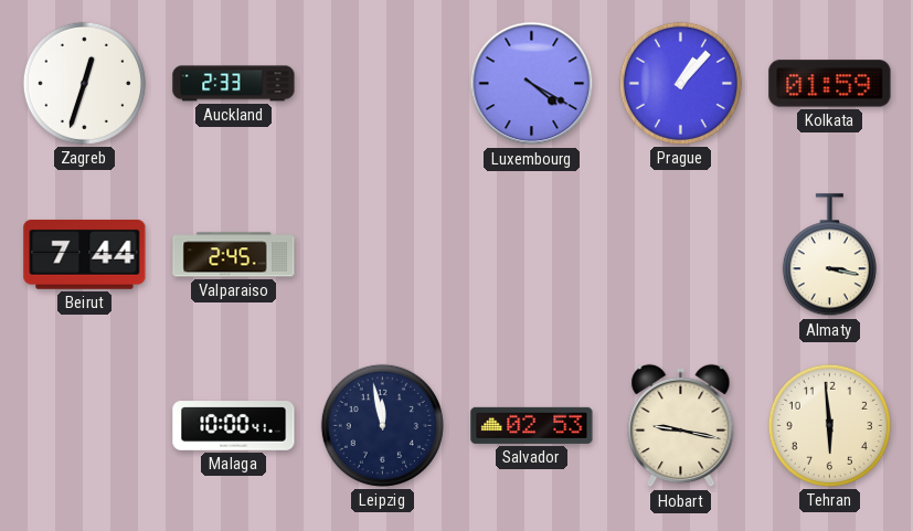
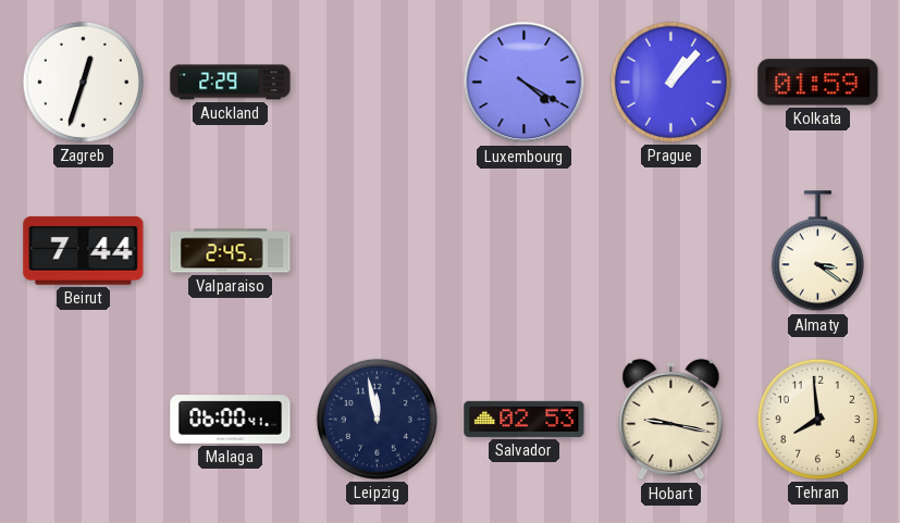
Auckland: 2:33 -> 2:29 (231, 83)
Almaty: 3:17 -> 3:21 (817, 251)
Malaga: 10:00 -> 06:00 (231, 420)
Tehran: 5:59 -> 7:59 (817, 419)
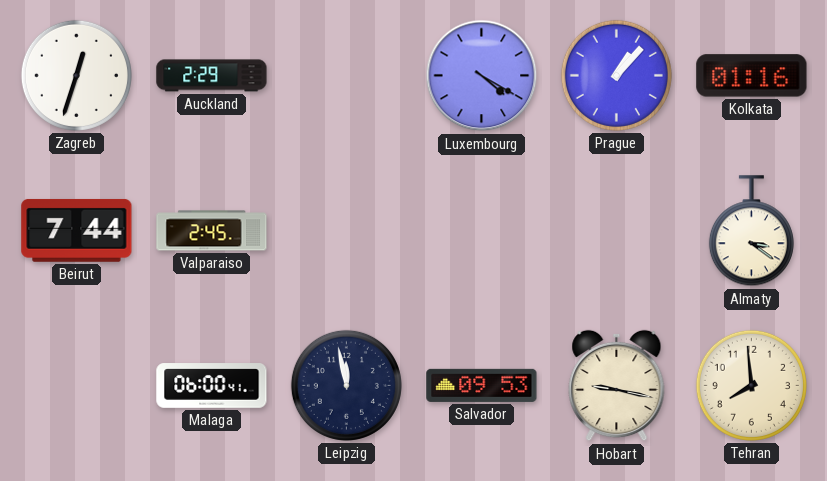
Kolkata: 01:59 -> 01:16 (752, 76)
Salvador: 02:53 -> 09:53 (482, 385)
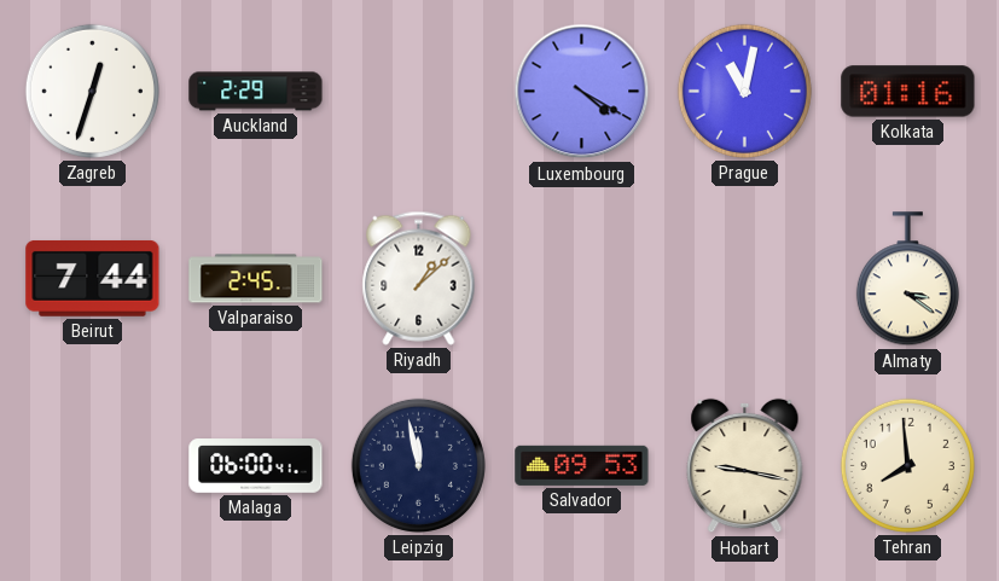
Prague: 1:07 -> 11:02 (744, 91)
Riyadh: none -> 1:08 (419, 278)
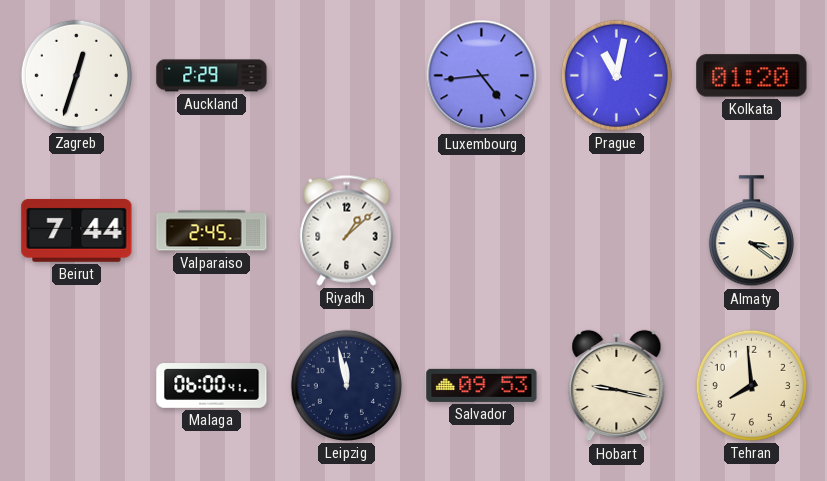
Luxembourg: 4:20 -> 4:44 (482, 76)
Kolkata: 01:16 -> 01:20 (752, 76)
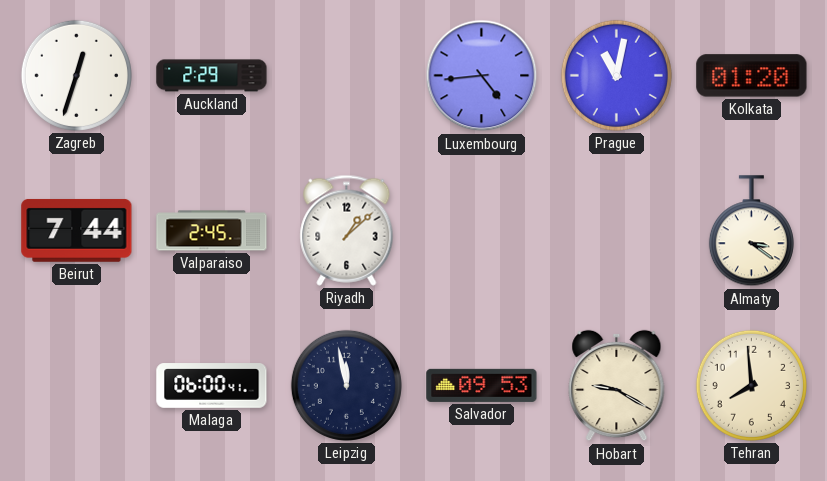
Hobart: 9:17 -> 9:20 (617, 386)
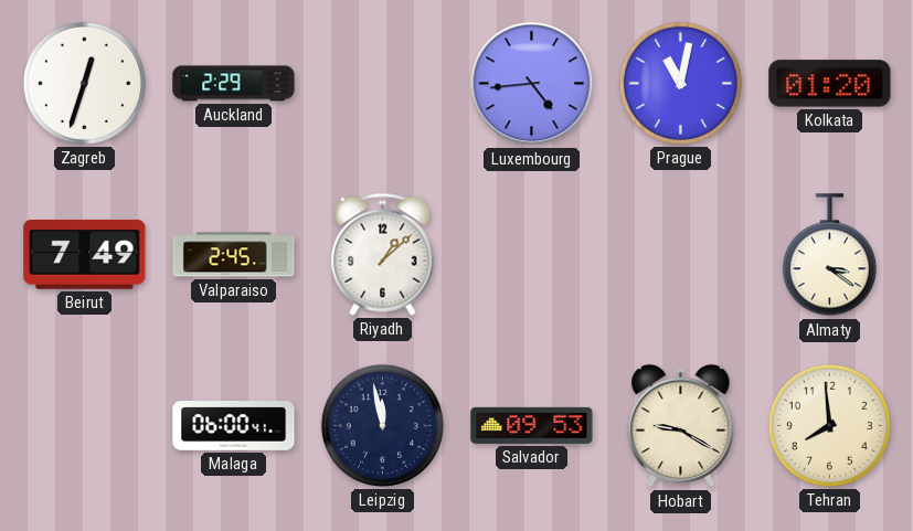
Beirut: 7:44 -> 7:49 (85, 254)
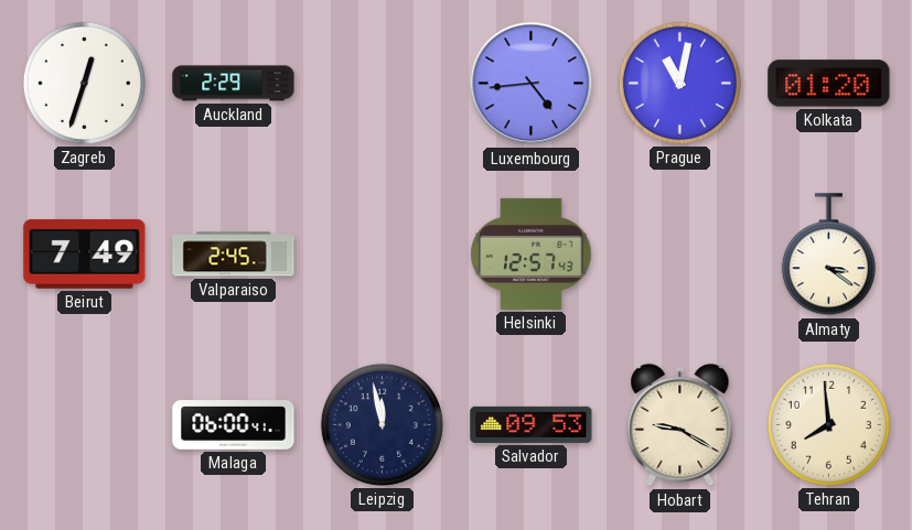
Riyadh: 1:08 -> none (383, 254)
Helsinki: none -> 12:57 (532, 253)
